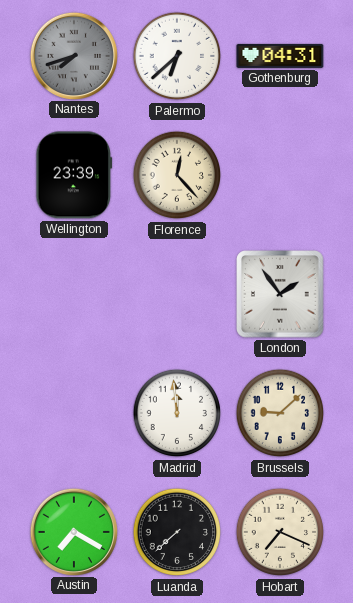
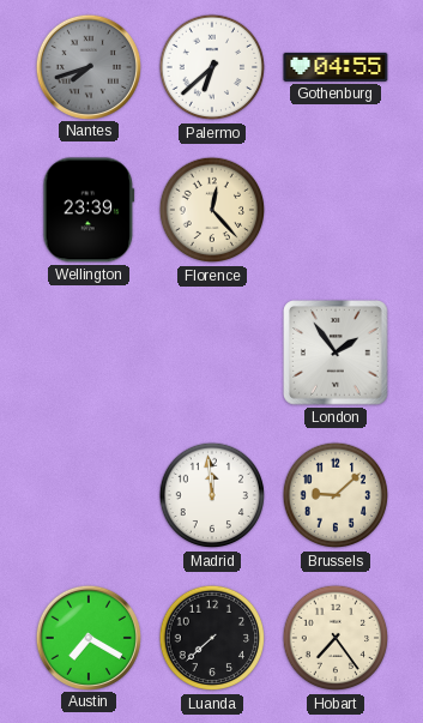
Gothenburg: 04:31 -> 04:55 (336, 67)
Hobart: 7:19 -> 7:24 (336, 638)
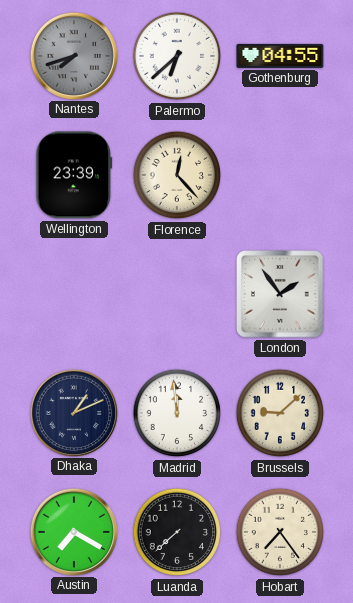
Dhaka: none -> 1:11 (73, 412)
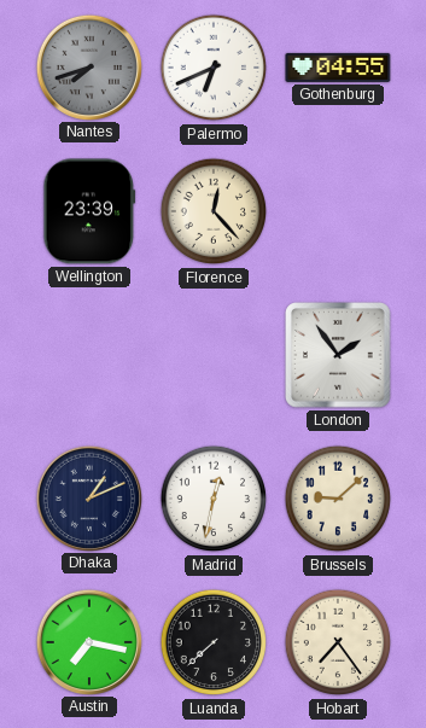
Palermo: 6:38 -> 6:41 (214, 68)
Madrid: 11:59 -> 12:32 (214, 499)
Austin: 7:20 -> 7:17 (88, 641)
